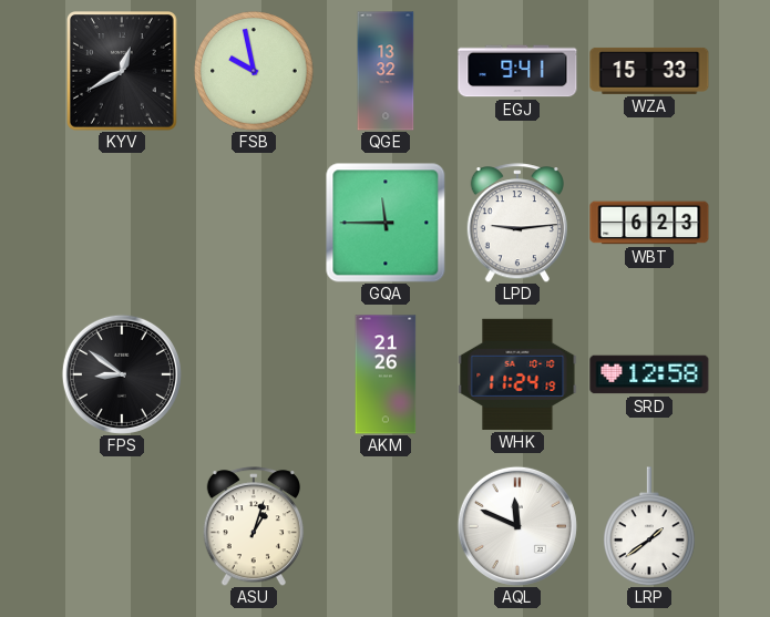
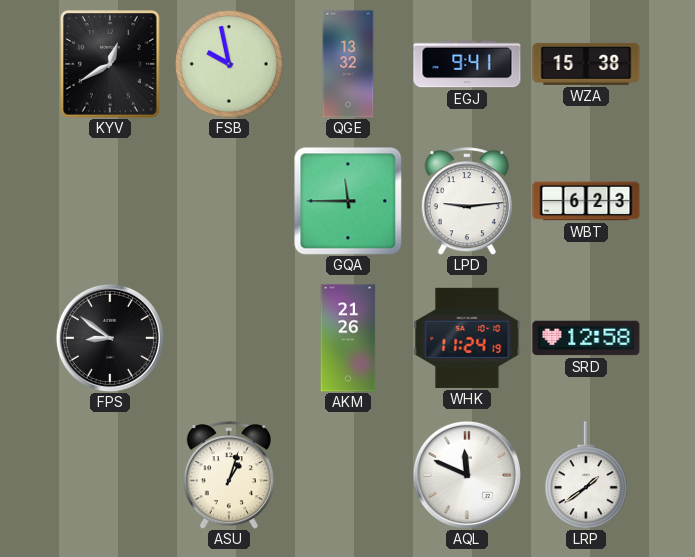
WZA: 15:33 -> 15:38 (586, 64)
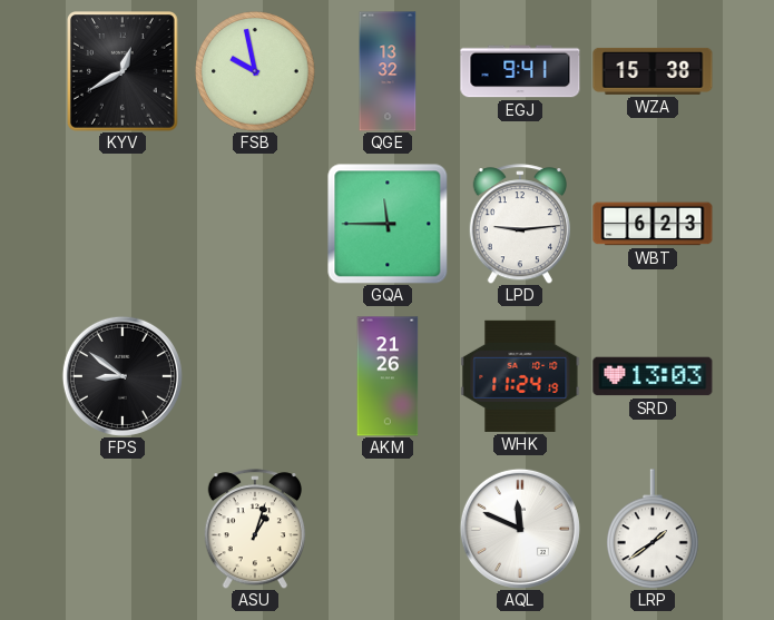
SRD: 12:58 -> 13:03 (653, 376)
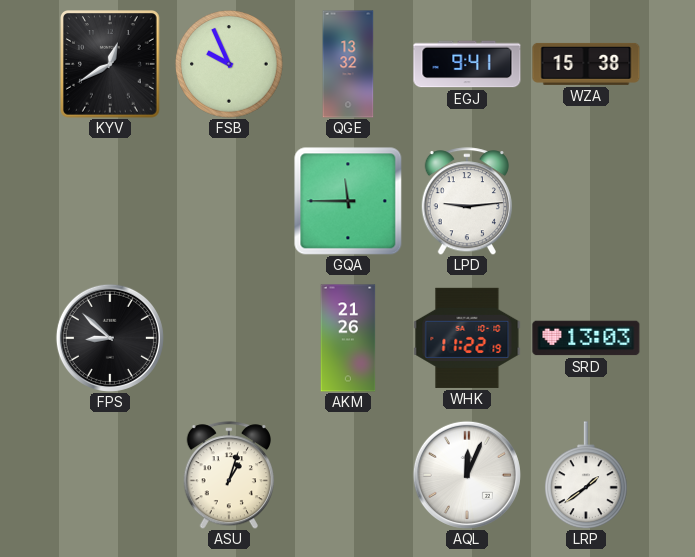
FSB: 9:58 -> 9:56 (229, 64)
WBT: 6:23 -> none (653, 224)
FPS: 8:51 -> 8:52 (110, 338)
WHK: 11:24 -> 11:22 (467, 338)
AQL: 11:49 -> 12:04 (467, 475)
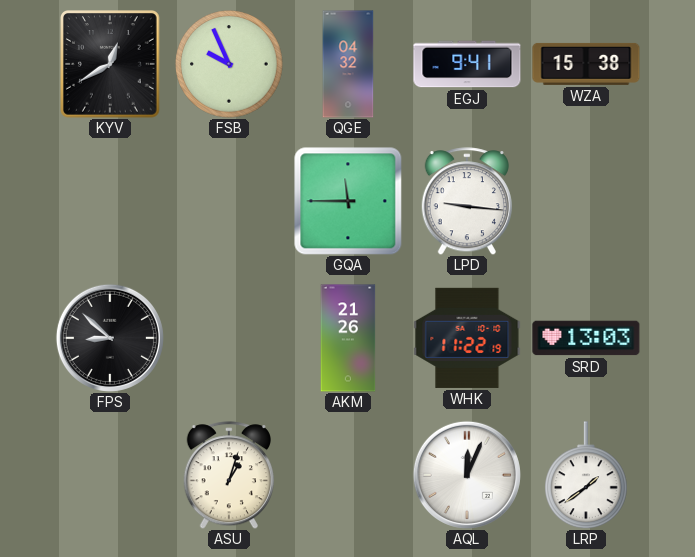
QGE: 13:32 -> 04:32 (348, 64)
LPD: 9:14 -> 9:16 (467, 201)
